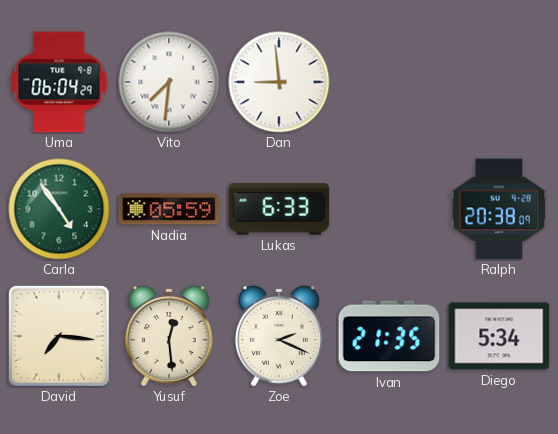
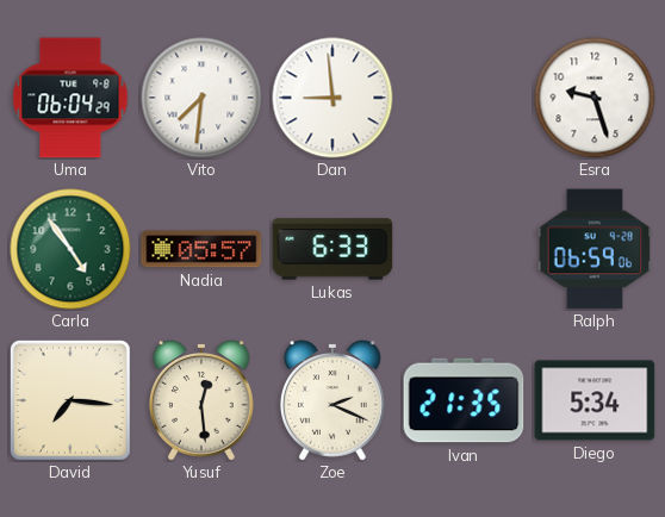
Esra: none -> 9:27 (595, 98)
Nadia: 05:59 -> 05:57 (201, 249)
Ralph: 20:38 -> 06:59 (595, 249)
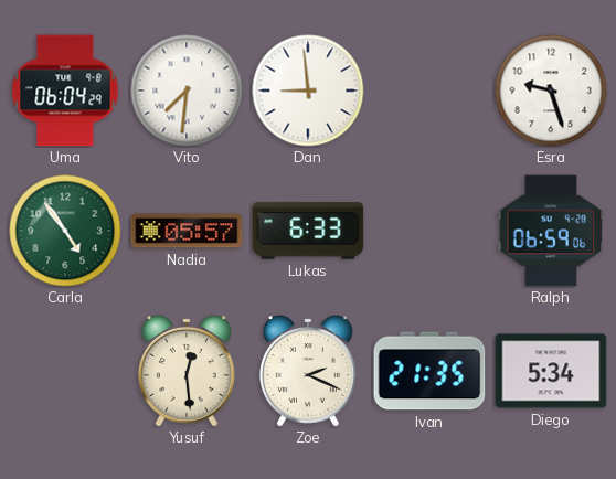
David: 7:16 -> none (70, 400)
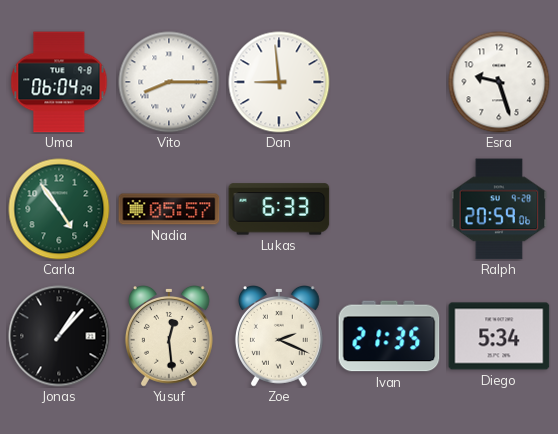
Vito: 7:31 -> 8:15 (169, 82)
Ralph: 06:59 -> 20:59 (499, 209)
Jonas: none -> 1:07 (59, 336)
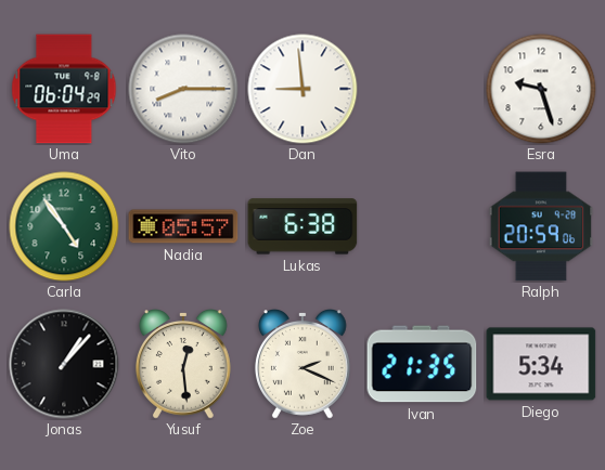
Lukas: 6:33 -> 6:38 (302, 226)
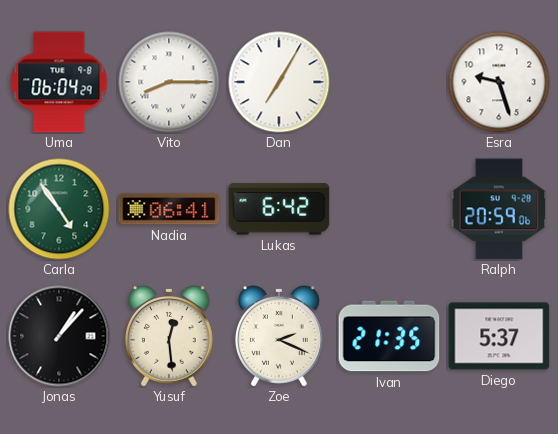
Dan: 8:59 -> 7:05 (279, 82)
Nadia: 05:57 -> 06:41 (169, 209)
Lukas: 6:38 -> 6:42 (279, 209)
Diego: 5:34 -> 5:37 (499, 336)
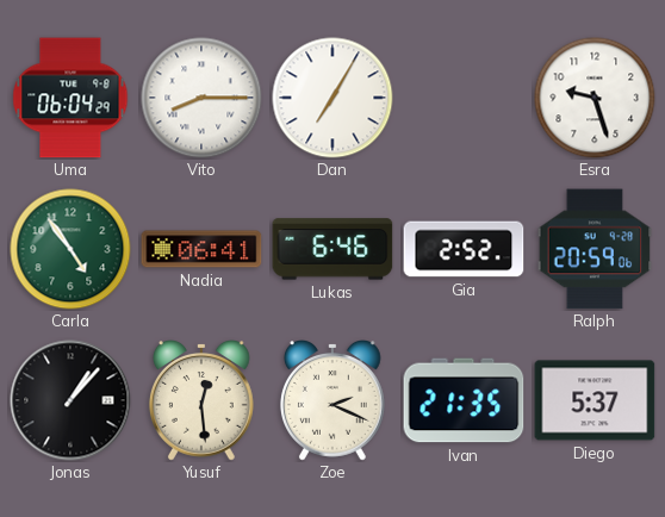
Lukas: 6:42 -> 6:46 (332, 249)
Gia: none -> 2:52 (464, 249)
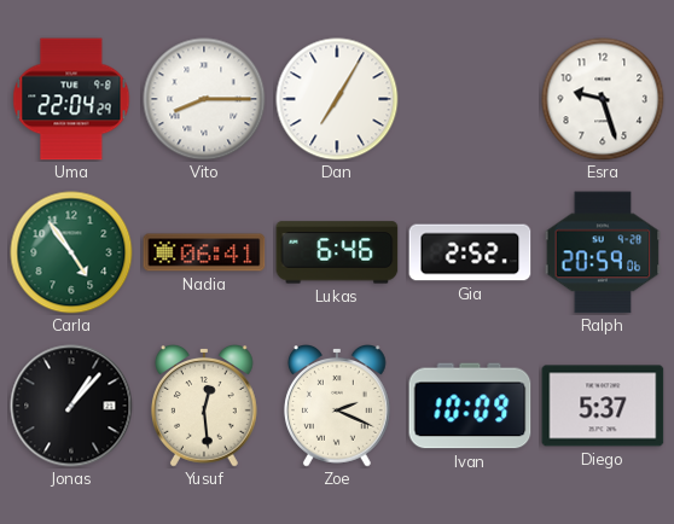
Uma: 06:04 -> 22:04 (71, 99)
Ivan: 21:35 -> 10:09 (470, 406)
